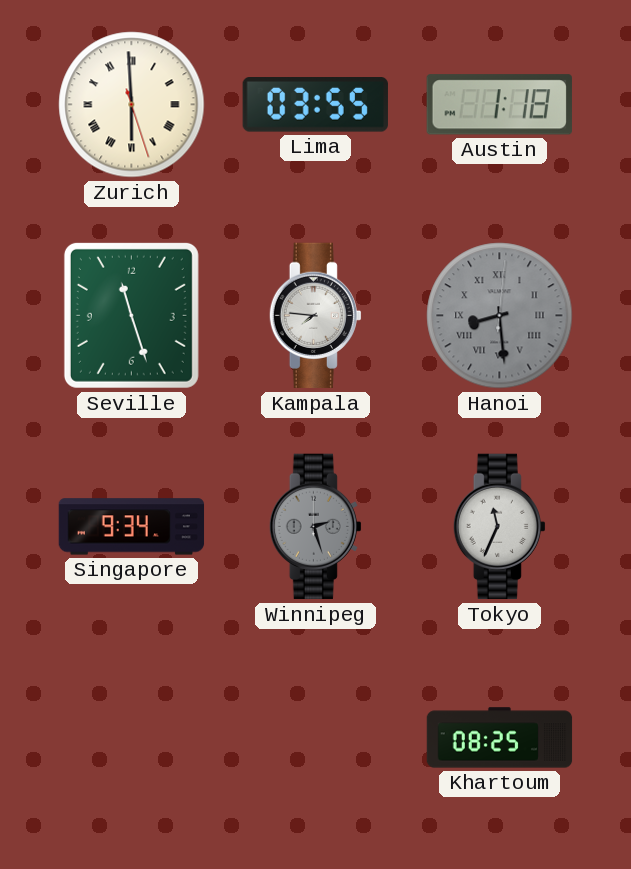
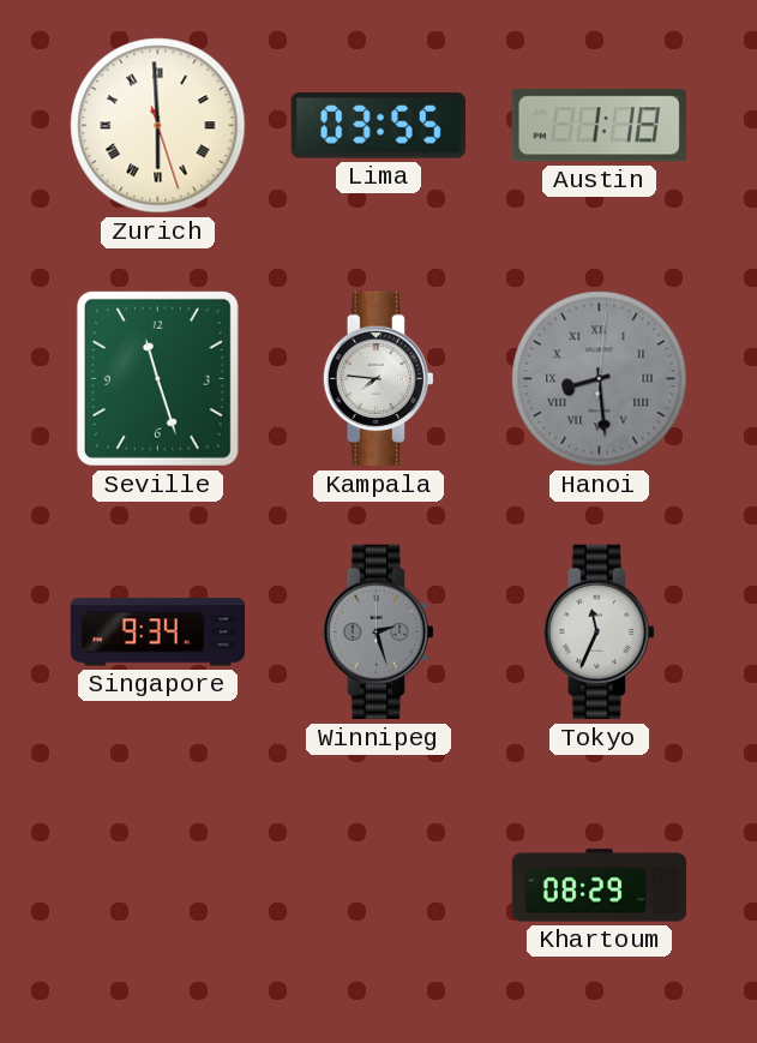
Khartoum: 08:25 -> 08:29 (600, 886)
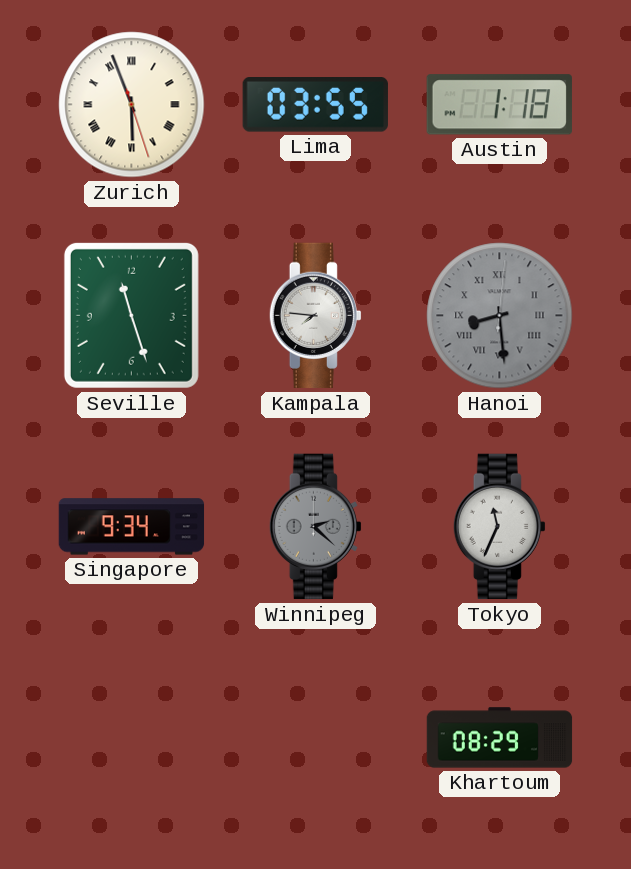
Zurich: 5:59 -> 5:56 (132, 105)
Winnipeg: 2:27 -> 2:22 (315, 527)
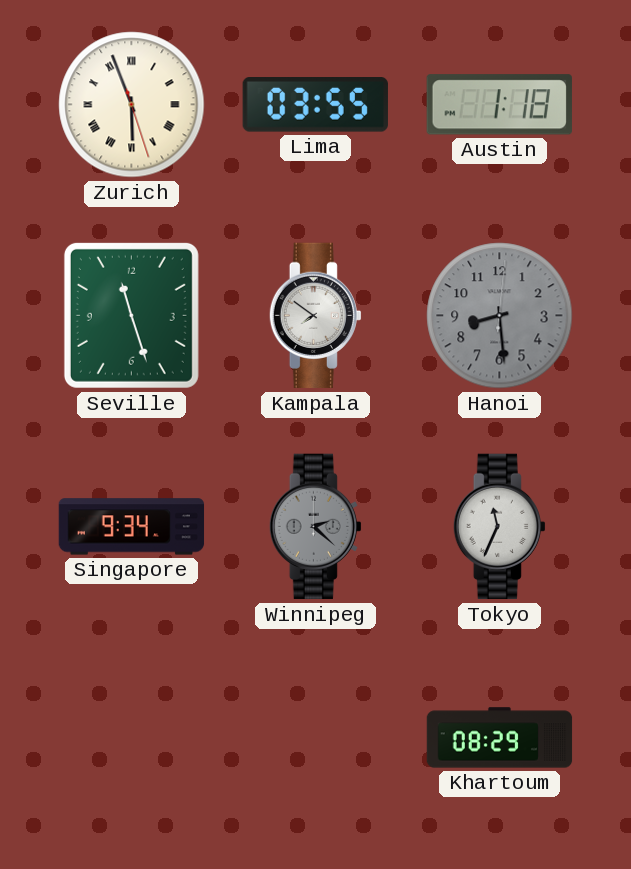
Kampala: 7:46 -> 7:51 (315, 316)
Hanoi numerals: Roman -> Arabic (500, 316)
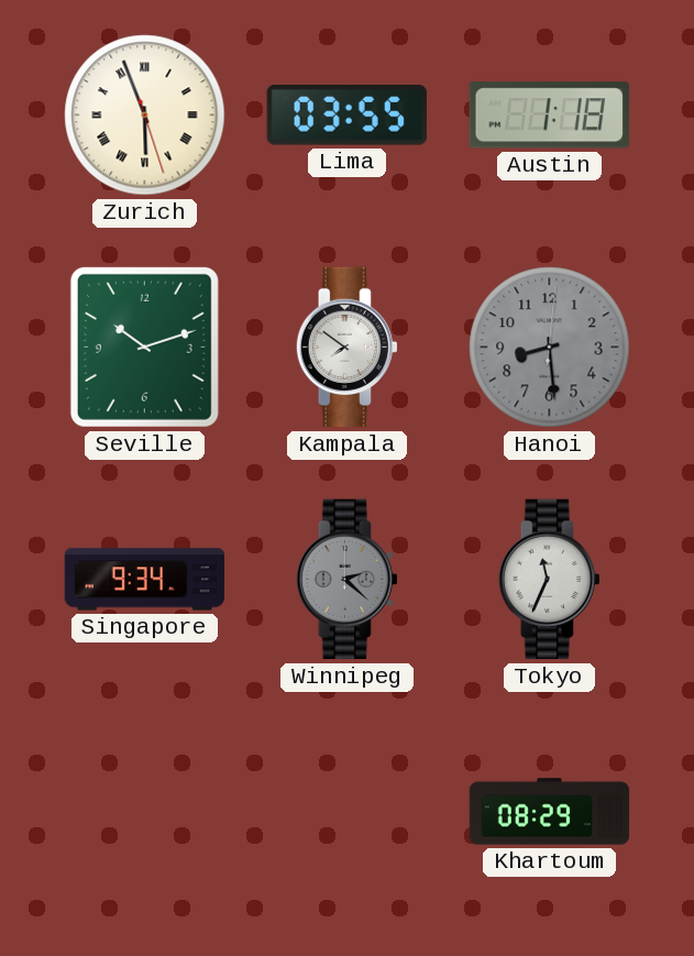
Seville: 11:27 -> 10:12 (144, 347)
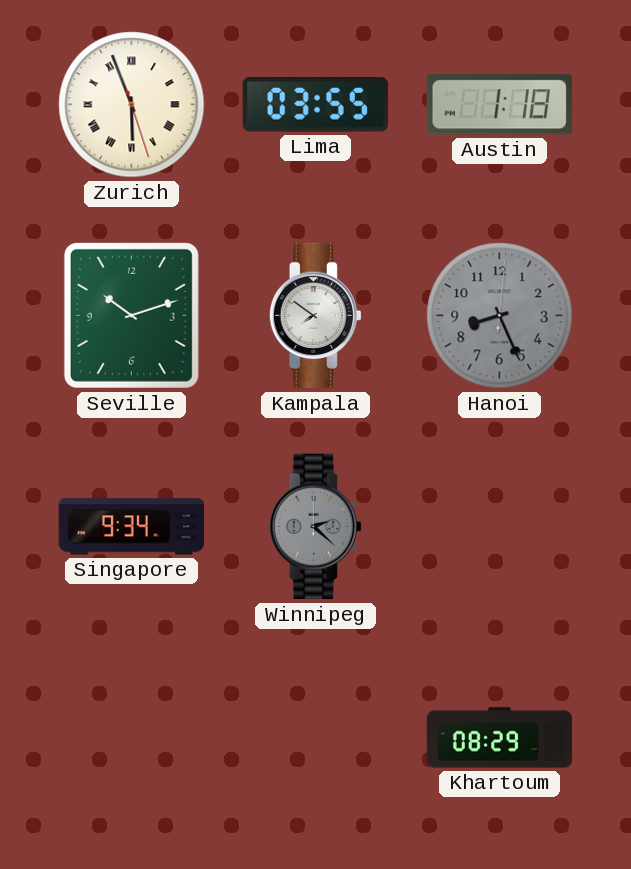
Hanoi: 8:29 -> 8:26 (500, 316)
Tokyo: 11:34 -> none (549, 580)
